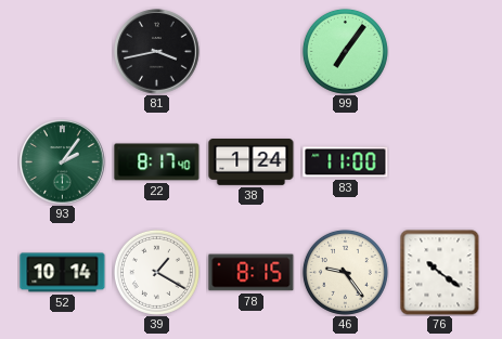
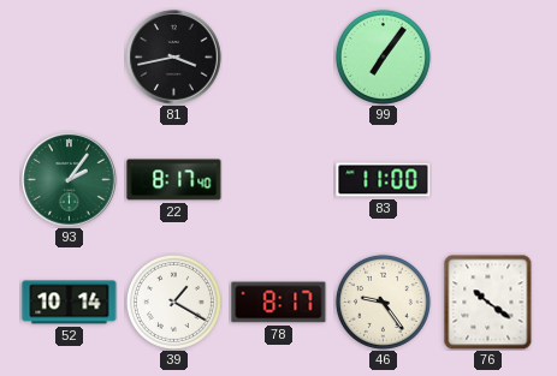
38: 1:24 -> none (252, 162)
78: 8:15 -> 8:17 (279, 303)
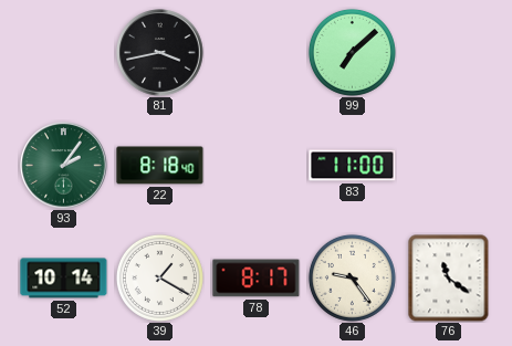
99: 7:06 -> 7:08 (352, 52)
22: 8:17 -> 8:18 (160, 166)
76: 10:21 -> 11:21 (449, 279)
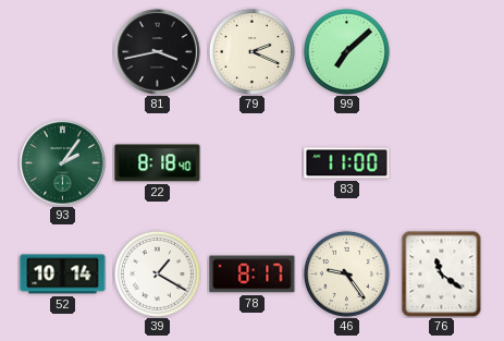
79: none -> 2:19 (251, 51)
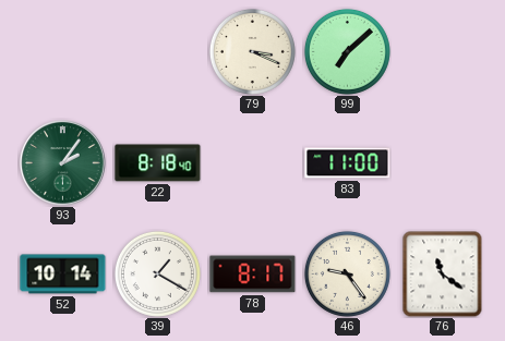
81: 3:43 -> none (158, 52)
79: 2:19 -> 3:19 (252, 51)
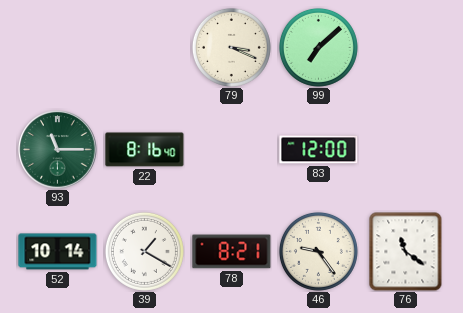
93: 2:06 -> 11:15 (58, 150)
22: 8:18 -> 8:16 (145, 150)
83: 11:00 -> 12:00 (319, 150)
78: 8:17 -> 8:21 (232, 252)
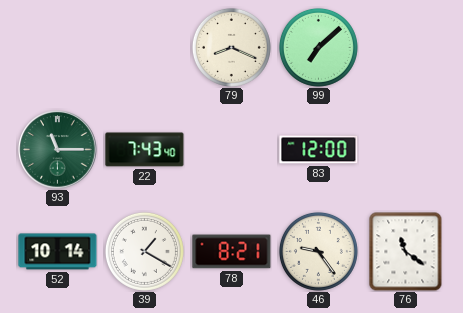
79: 3:19 -> 8:19 (231, 47)
22: 8:16 -> 7:43 (145, 150)
